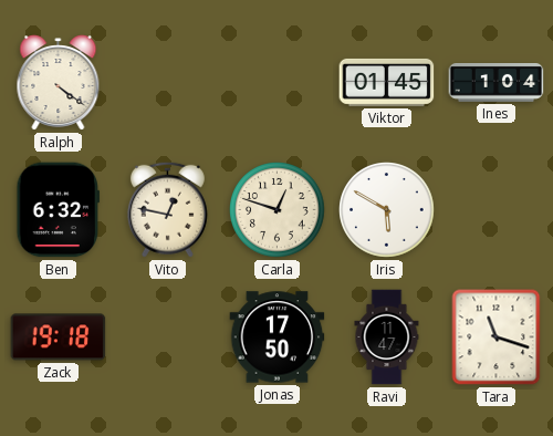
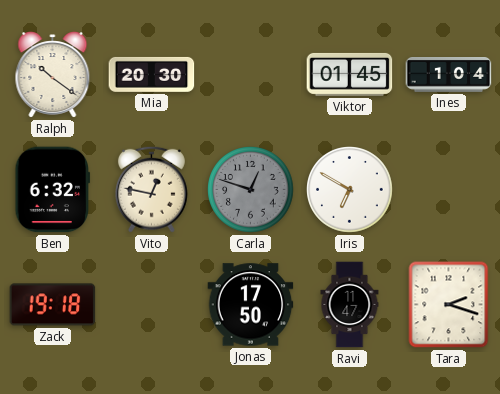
Ralph: 4:21 -> 10:21 (53, 75)
Mia: none -> 20:30 (152, 74)
Carla dial: cream -> grey (251, 190)
Iris: 5:50 -> 6:50 (350, 190)
Tara: 11:18 -> 2:18 (449, 305)
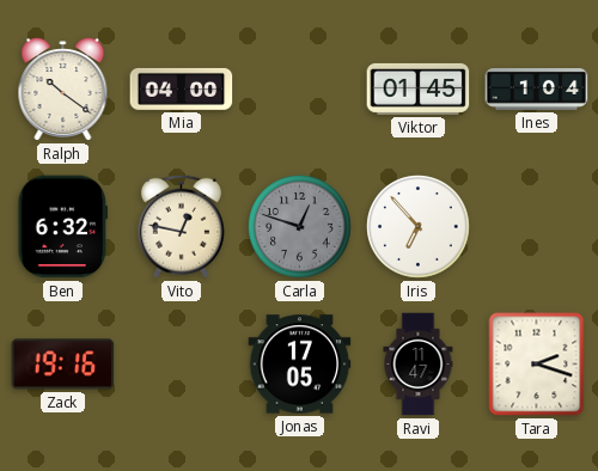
Mia: 20:30 -> 04:00 (182, 88)
Iris: 6:50 -> 6:53 (419, 227)
Zack: 19:18 -> 19:16 (63, 365)
Jonas: 17:50 -> 17:05 (300, 365)
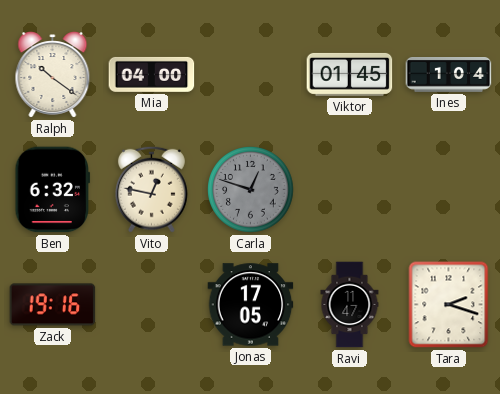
Iris: 6:53 -> none (419, 227)
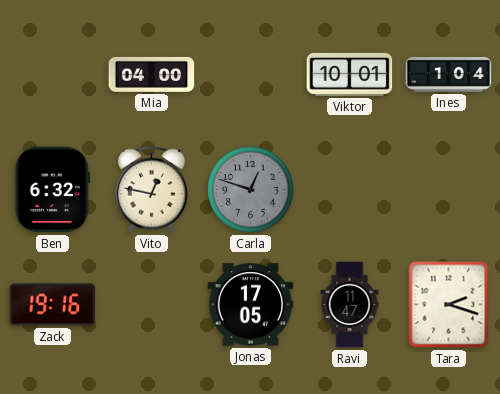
Ralph: 10:21 -> none (53, 75)
Viktor: 01:45 -> 10:01 (350, 74)
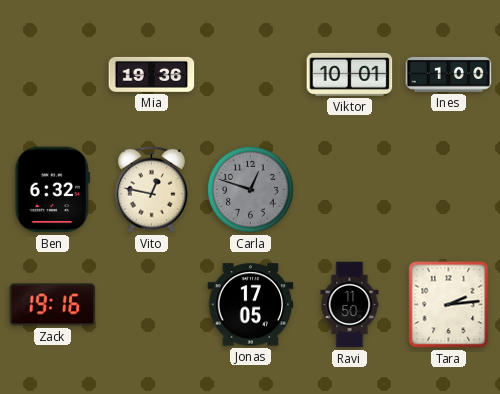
Mia: 04:00 -> 19:36 (152, 74)
Ines: 1:04 -> 1:00 (449, 75)
Ravi: 11:47 -> 11:50 (350, 305)
Tara: 2:18 -> 2:14 (449, 305)
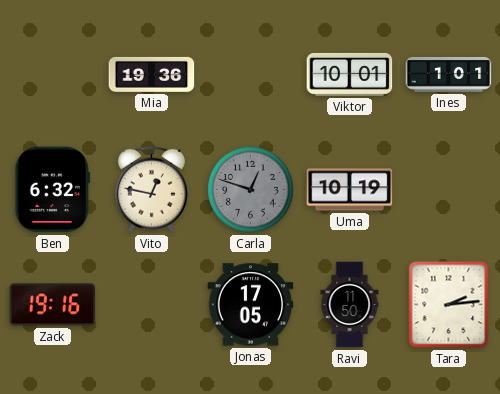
Ines: 1:00 -> 1:01 (449, 75)
Uma: none -> 10:19 (350, 190)
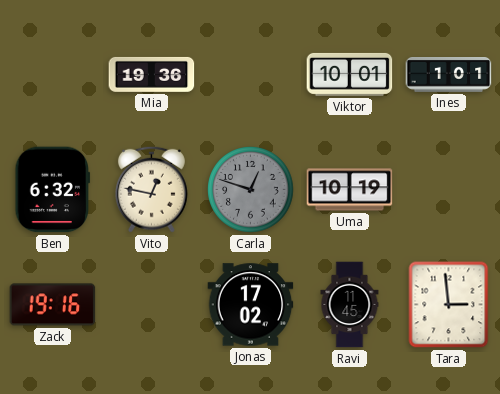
Jonas: 17:05 -> 17:02 (251, 305)
Ravi: 11:50 -> 11:45 (350, 305)
Tara: 2:14 -> 2:59 (449, 305)
